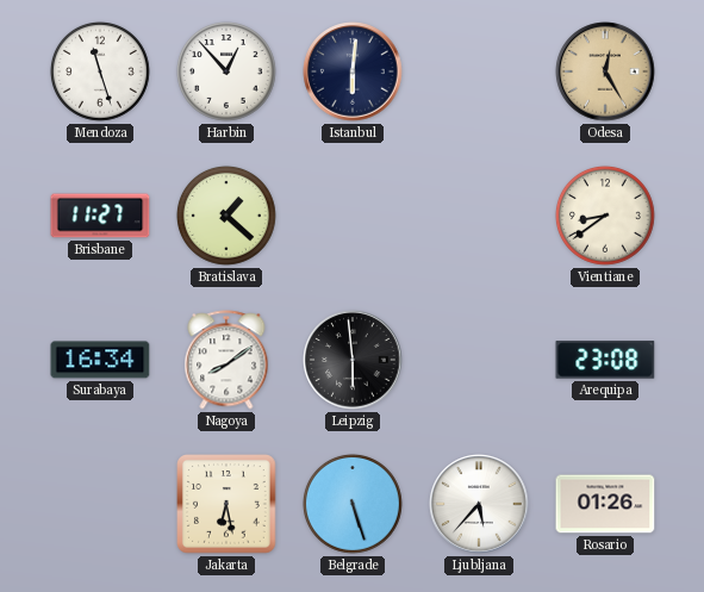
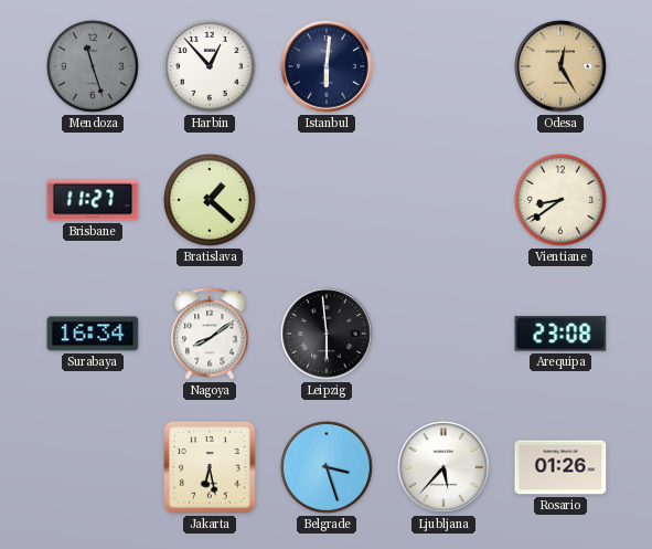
Mendoza dial: white -> grey (93, 66)
Belgrade: 5:27 -> 3:27 (327, 467)
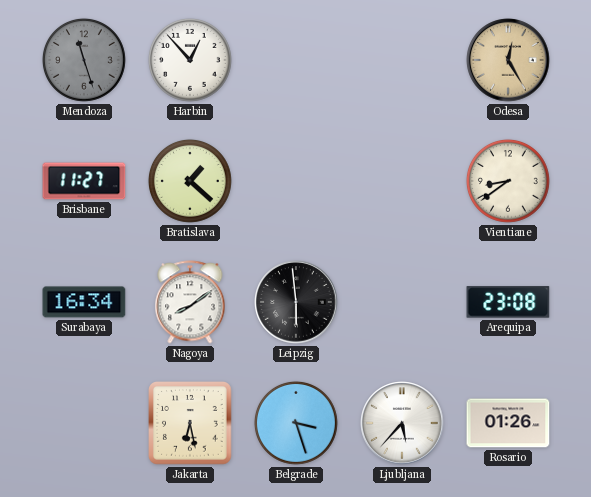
Istanbul: 6:01 -> none (327, 66)
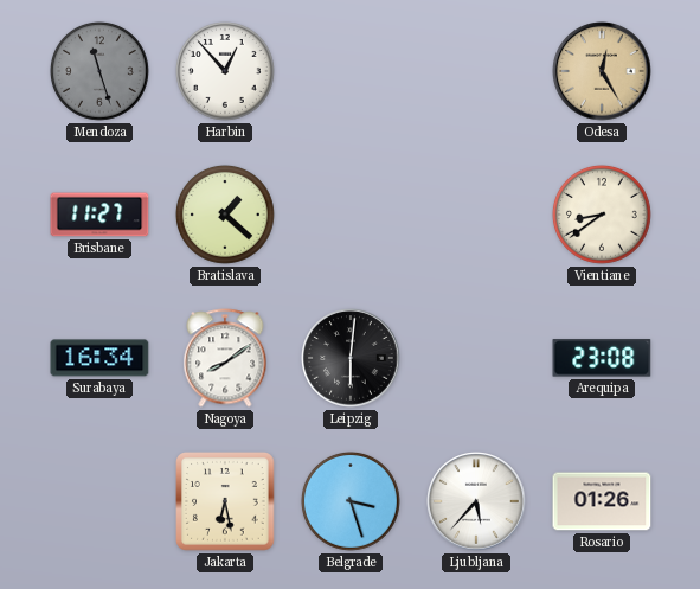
Leipzig: 5:59 -> 6:01 (351, 358)
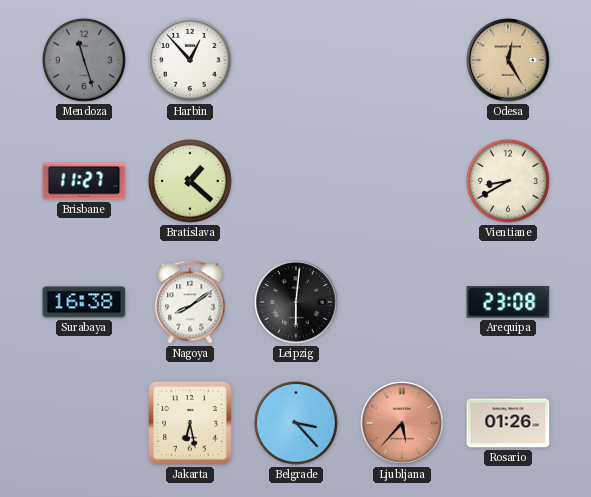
Vientiane: 8:39 -> 8:40 (508, 181)
Surabaya: 16:34 -> 16:38 (84, 302)
Belgrade: 3:27 -> 3:23 (296, 423)
Ljubljana dial: white -> salmon (402, 423)
